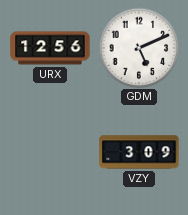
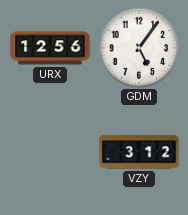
GDM: 5:11 -> 5:06 (139, 48)
VZY: 3:09 -> 3:12 (139, 152)
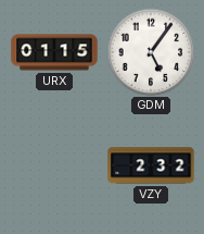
URX: 12:56 -> 01:15 (54, 52)
VZY: 3:12 -> 2:32 (151, 165)
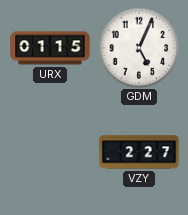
GDM: 5:06 -> 5:04 (139, 48)
VZY: 2:32 -> 2:27 (139, 152)
